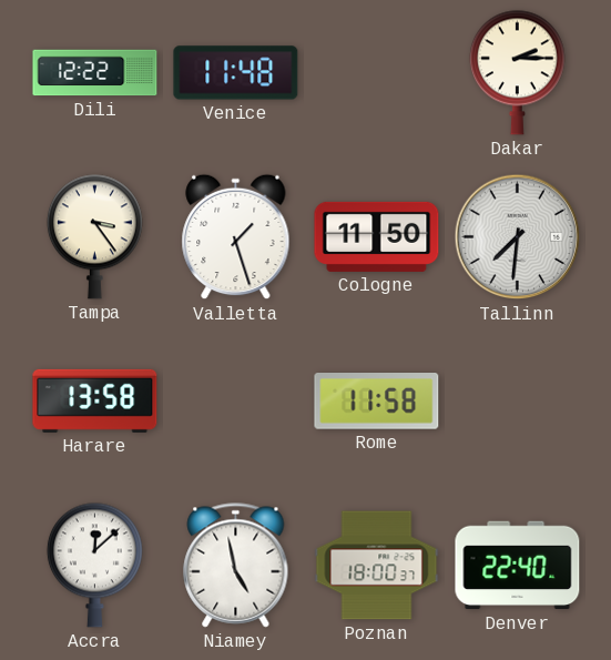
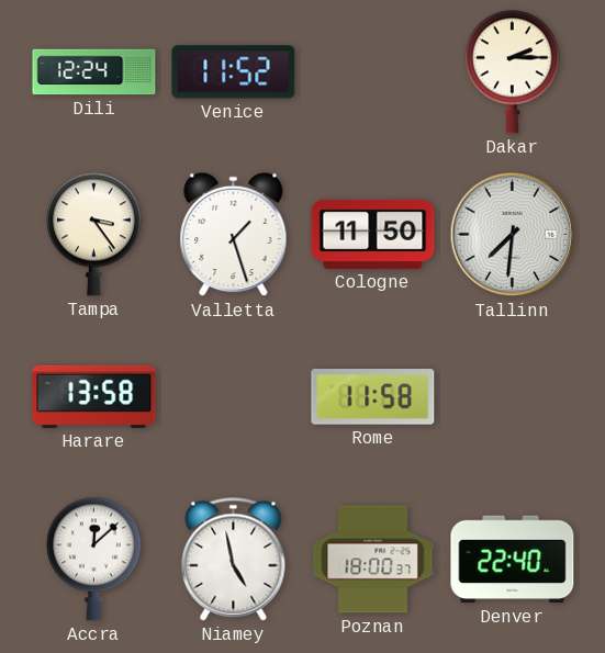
Dili: 12:22 -> 12:24 (94, 72)
Venice: 11:48 -> 11:52 (234, 72)
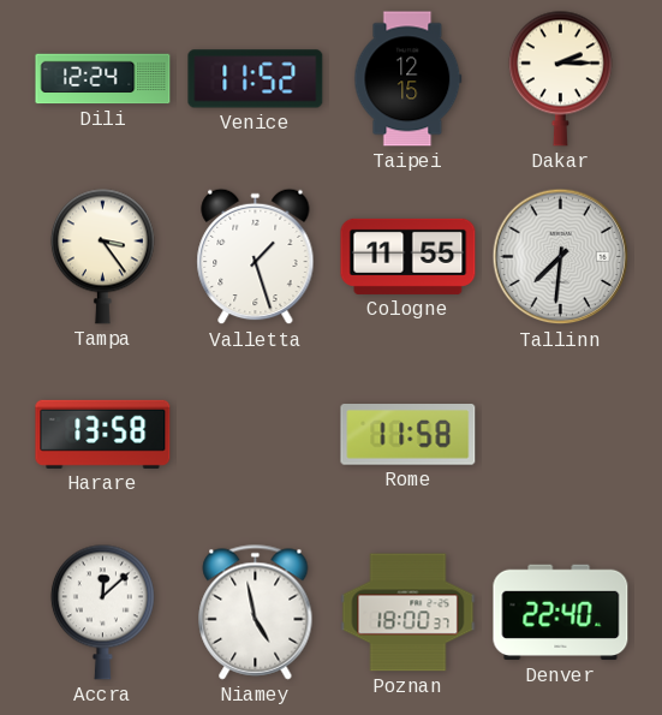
Taipei: none -> 12:15 (408, 79)
Cologne: 11:50 -> 11:55 (408, 256)
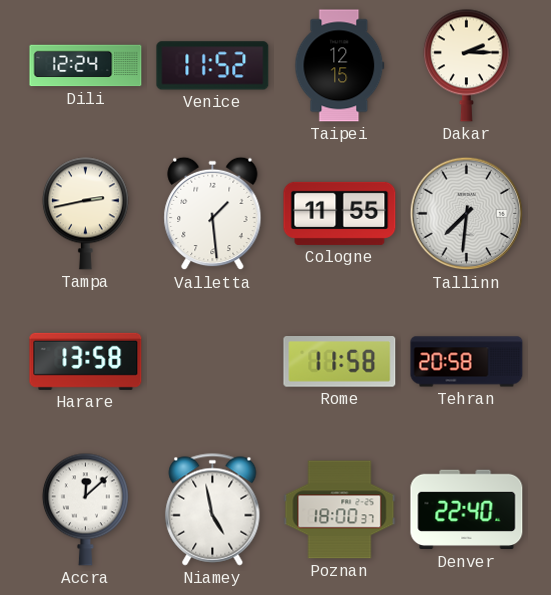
Tampa: 3:24 -> 2:43 (85, 213)
Valletta: 1:27 -> 1:29 (213, 214)
Tehran: none -> 20:58 (467, 362)
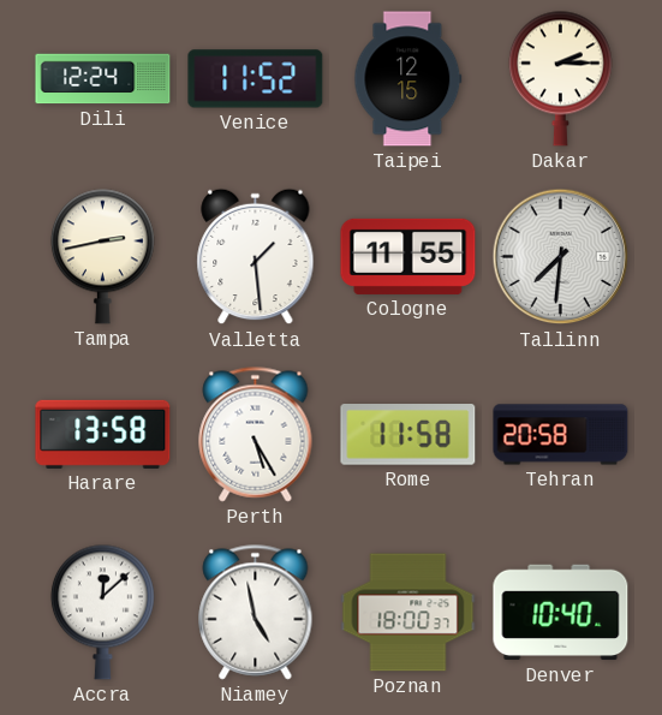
Perth: none -> 5:25 (256, 435)
Denver: 22:40 -> 10:40 (561, 613)
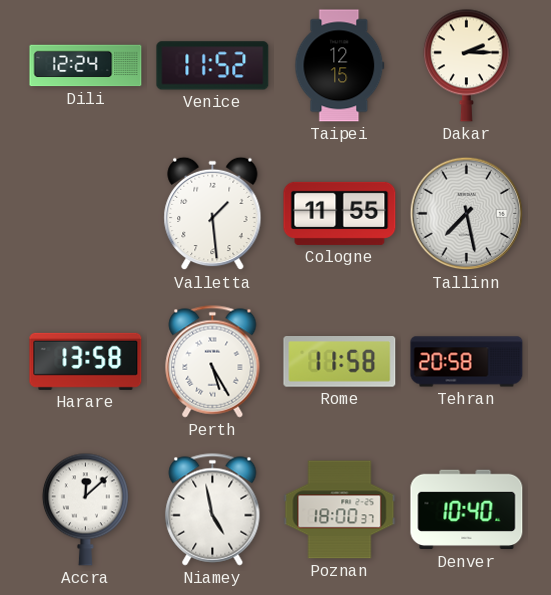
Tampa: 2:43 -> none (102, 256)
Tallinn: 7:31 -> 7:28 (467, 214)
